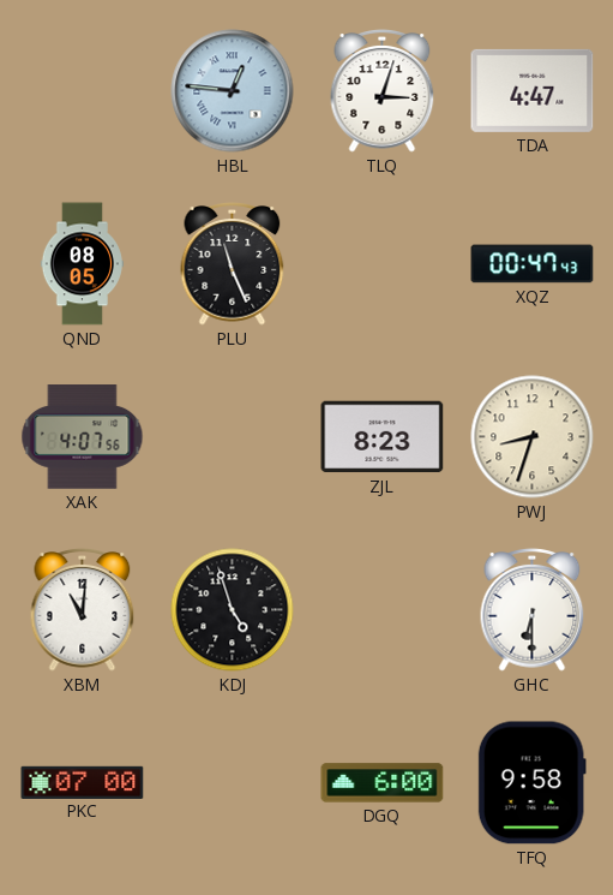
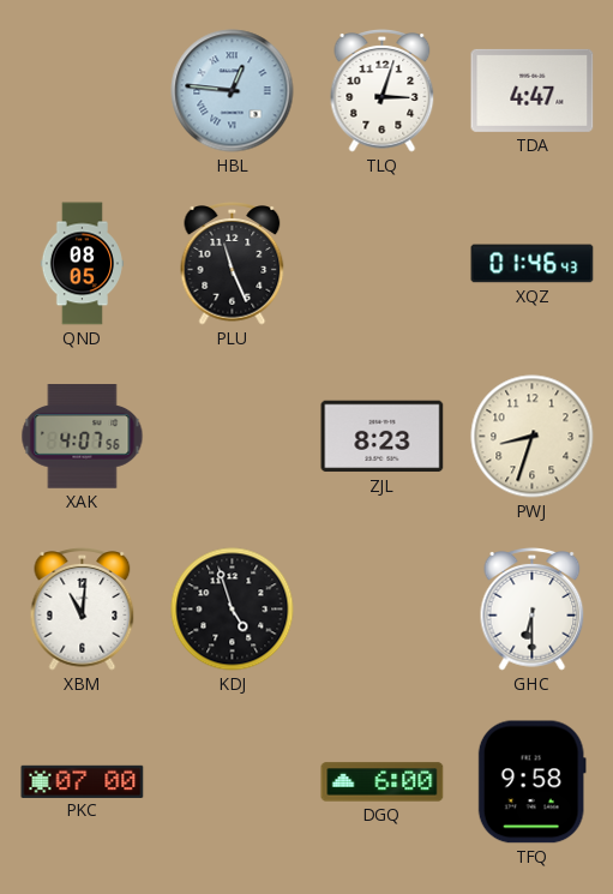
XQZ: 00:47 -> 01:46 (533, 264)
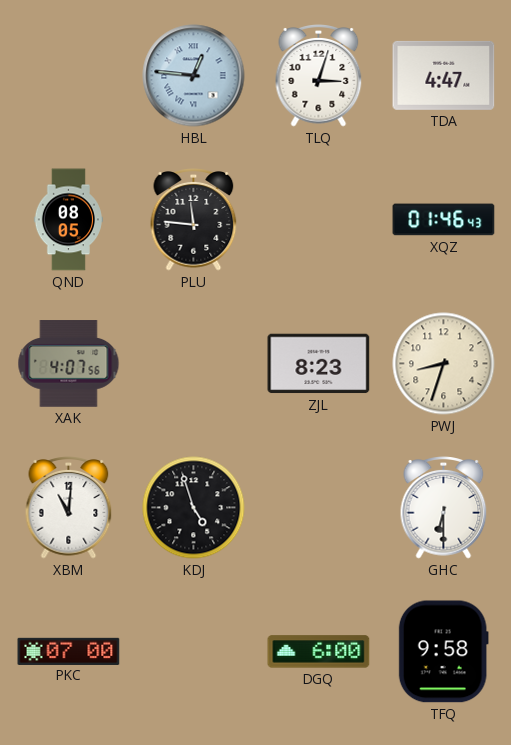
PLU: 11:26 -> 11:46 (194, 220)
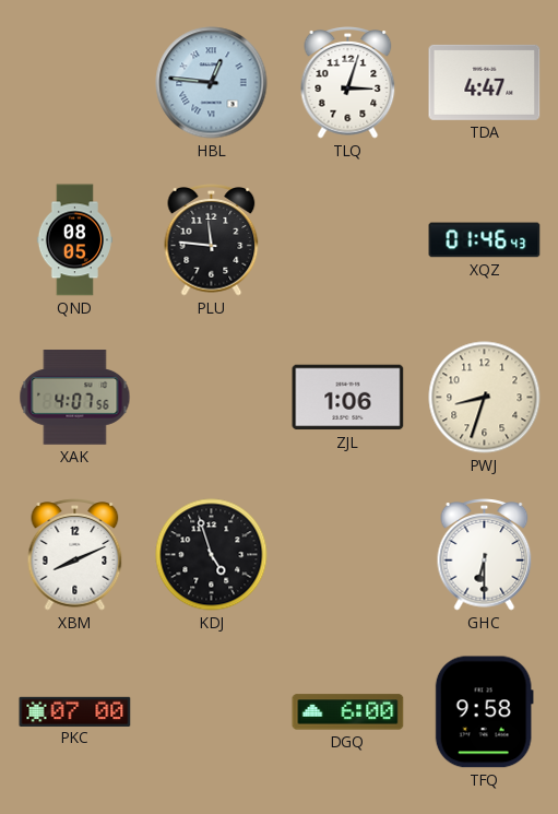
ZJL: 8:23 -> 1:06 (348, 398)
XBM: 11:01 -> 8:11 (75, 555)
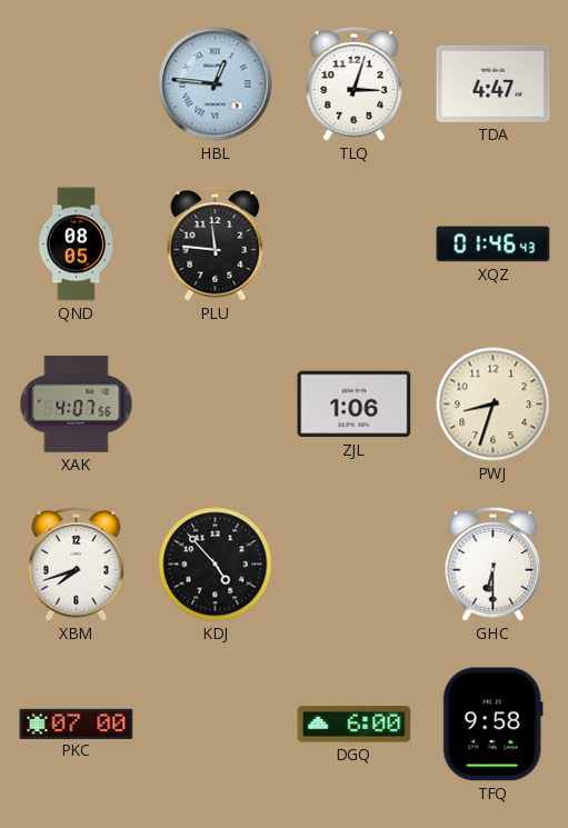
XBM: 8:11 -> 7:42 (77, 565)
KDJ: 4:57 -> 4:53 (216, 565)
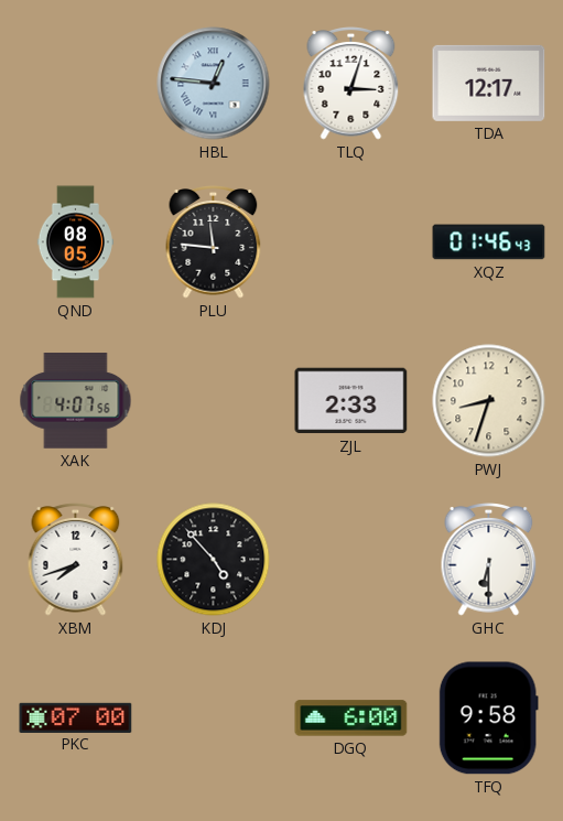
TDA: 4:47 -> 12:17 (489, 83)
ZJL: 1:06 -> 2:33 (351, 401)
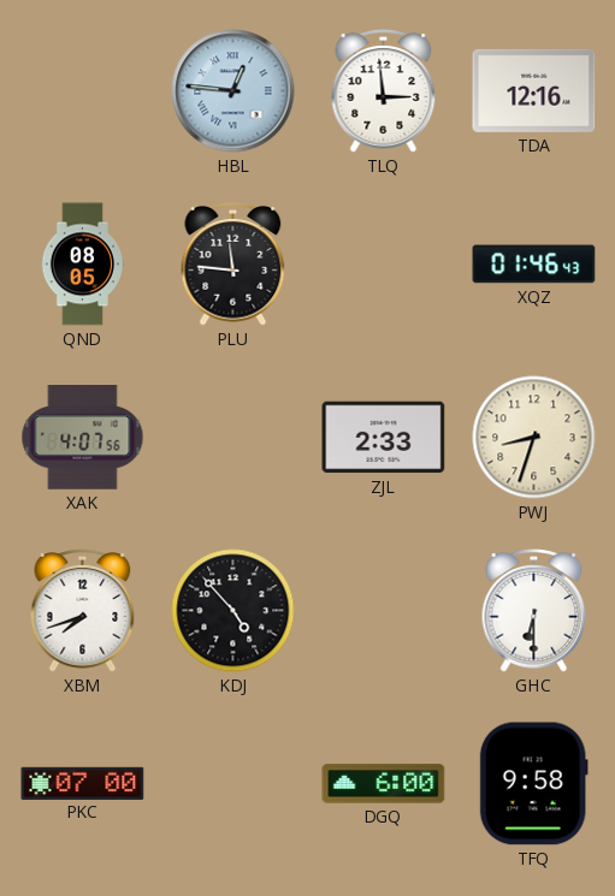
TLQ: 3:03 -> 2:59 (384, 91)
TDA: 12:17 -> 12:16 (534, 90)
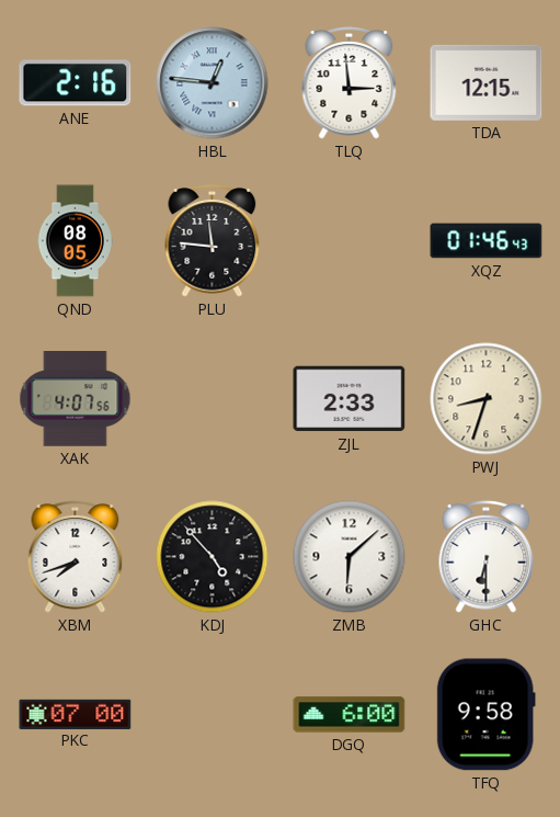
ANE: none -> 2:16 (76, 83)
TDA: 12:16 -> 12:15 (487, 82)
ZMB: none -> 6:08 (350, 557)
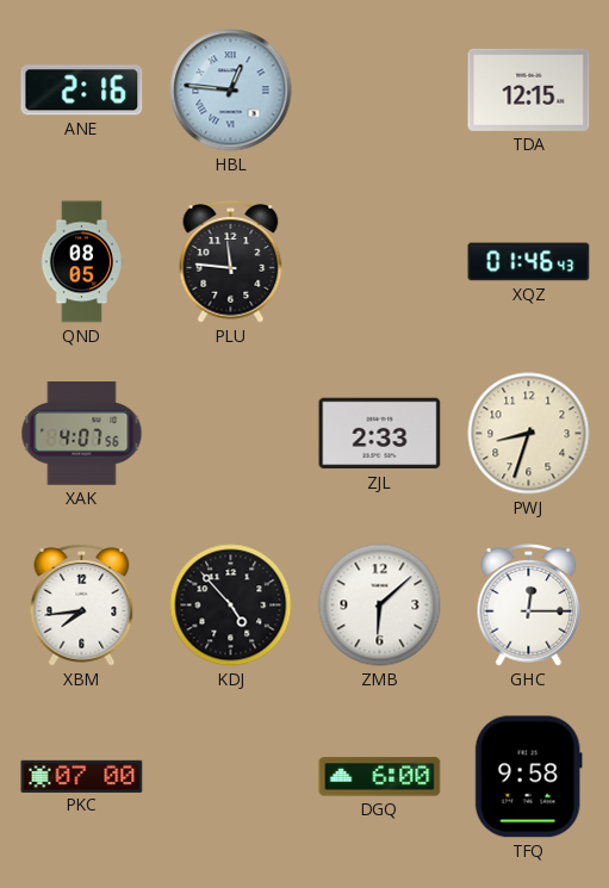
TLQ: 2:59 -> none (350, 83)
XBM: 7:42 -> 7:44 (82, 606)
GHC: 6:30 -> 12:15 (529, 606)
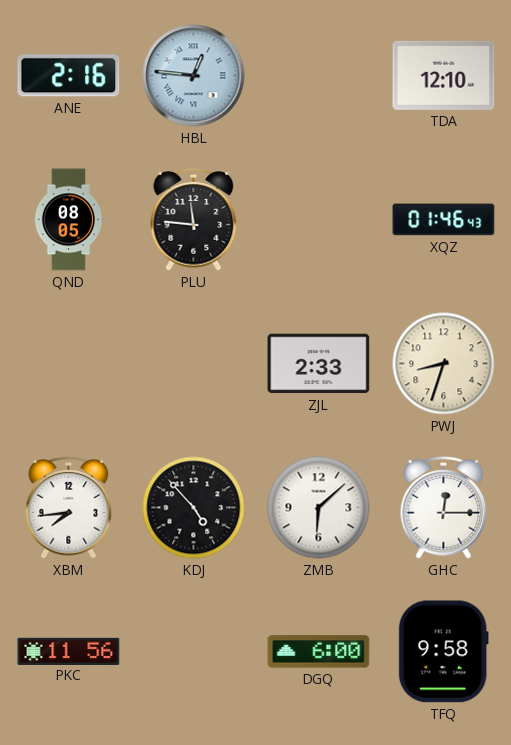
TDA: 12:15 -> 12:10 (444, 75)
XAK: 4:07 -> none (82, 434)
PKC: 07:00 -> 11:56 (69, 651)
